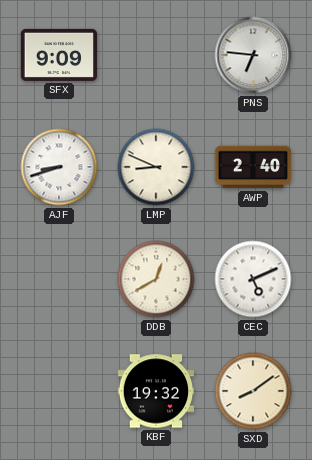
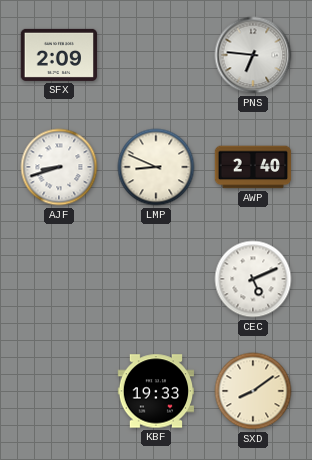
SFX: 9:09 -> 2:09 (59, 55)
DDB: 12:40 -> none (156, 279)
KBF: 19:32 -> 19:33 (156, 391)
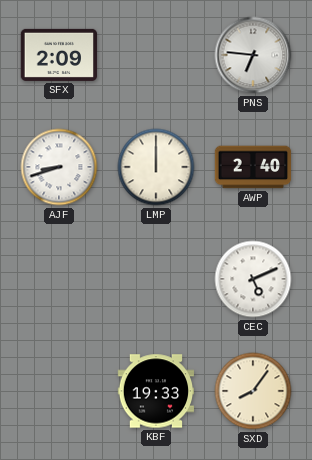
LMP: 8:49 -> 12:00 (156, 167)
SXD: 8:09 -> 8:06 (253, 391)
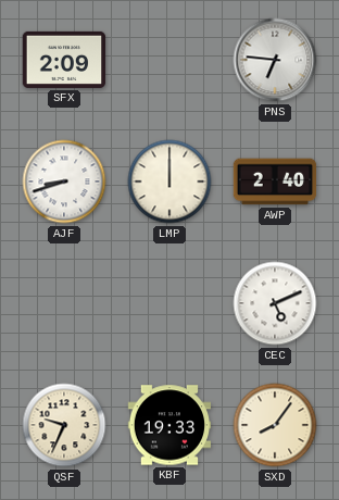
QSF: none -> 9:34 (64, 425)
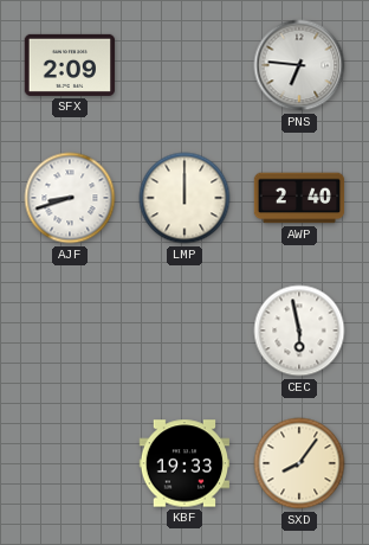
CEC: 5:11 -> 5:58 (299, 331)
QSF: 9:34 -> none (64, 425)
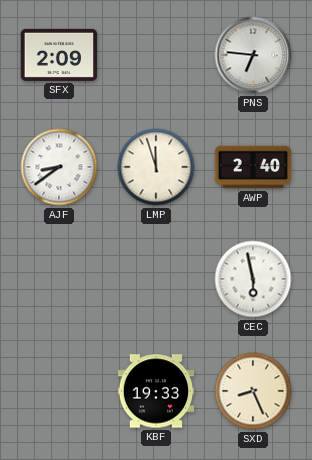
AJF: 8:42 -> 8:39 (59, 167)
LMP: 12:00 -> 11:57 (156, 167)
SXD: 8:06 -> 8:26 (253, 391)
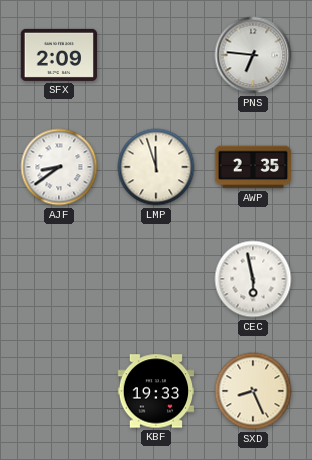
AWP: 2:40 -> 2:35 (253, 167)
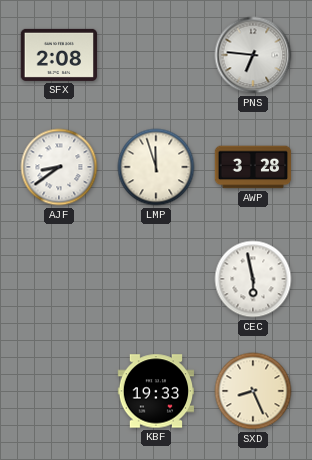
SFX: 2:09 -> 2:08 (59, 55)
AWP: 2:35 -> 3:28 (253, 167)
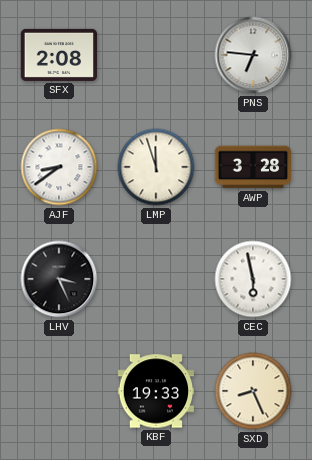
LHV: none -> 3:26 (59, 279)
